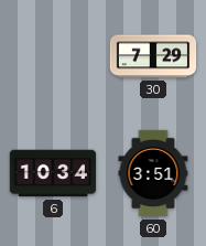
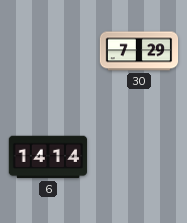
6: 10:34 -> 14:14 (48, 157)
60: 3:51 -> none (153, 173)
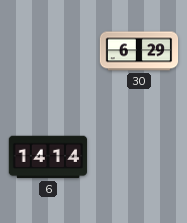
30: 7:29 -> 6:29 (139, 51)
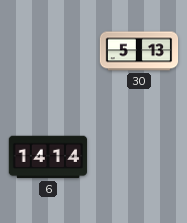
30: 6:29 -> 5:13 (139, 51)
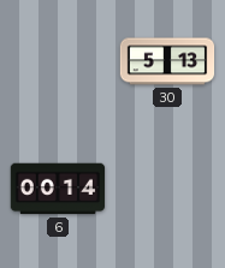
6: 14:14 -> 00:14 (58, 189)
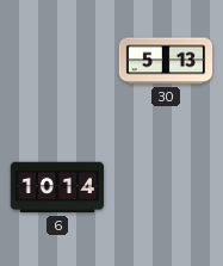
6: 00:14 -> 10:14 (57, 187)
